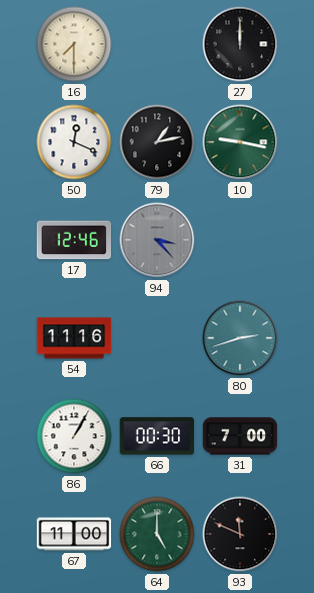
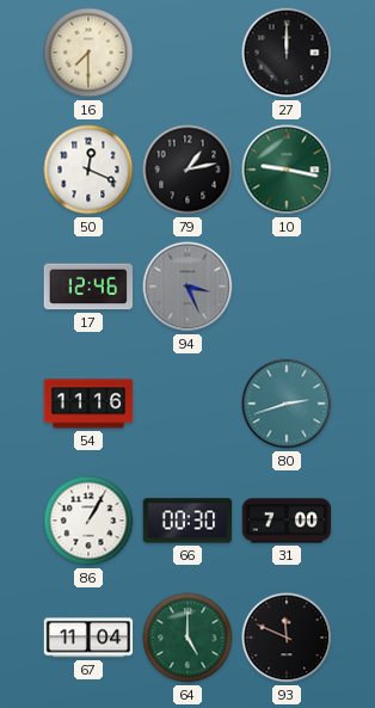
94: 3:23 -> 3:26 (187, 287)
67: 11:00 -> 11:04 (88, 638)
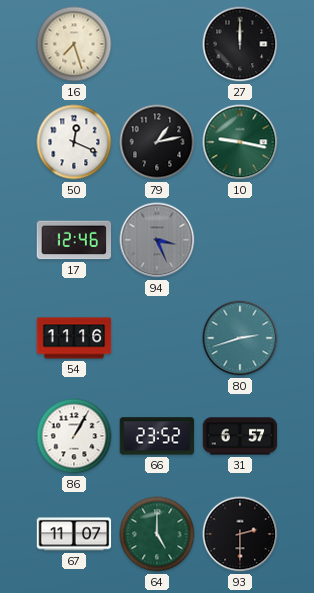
16: 7:30 -> 7:27 (74, 44)
66: 00:30 -> 23:52 (157, 436)
31: 7:00 -> 6:57 (240, 436)
67: 11:04 -> 11:07 (74, 534)
93: 11:49 -> 2:30 (240, 534)
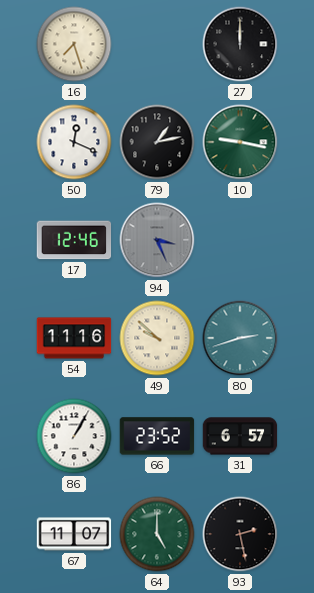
49: none -> 9:52 (157, 338)
93: 2:30 -> 2:28 (240, 534)
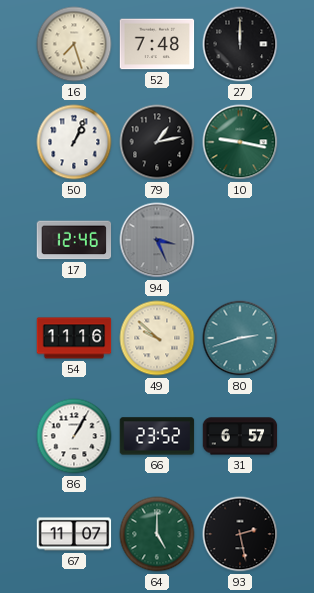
52: none -> 7:48 (157, 44)
50: 12:19 -> 1:04 (74, 142)
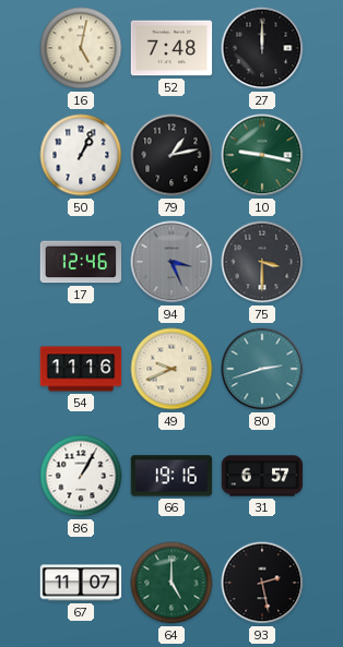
16: 7:27 -> 5:02 (81, 48)
75: none -> 3:30 (262, 262)
49: 9:52 -> 9:41 (171, 369)
66: 23:52 -> 19:16 (171, 476)
